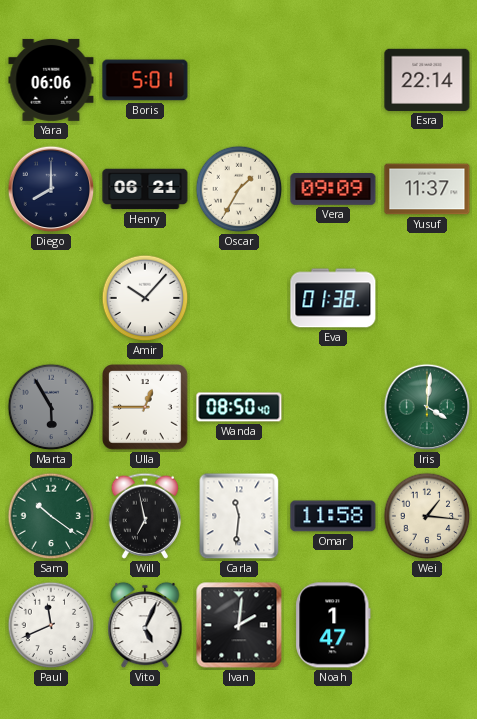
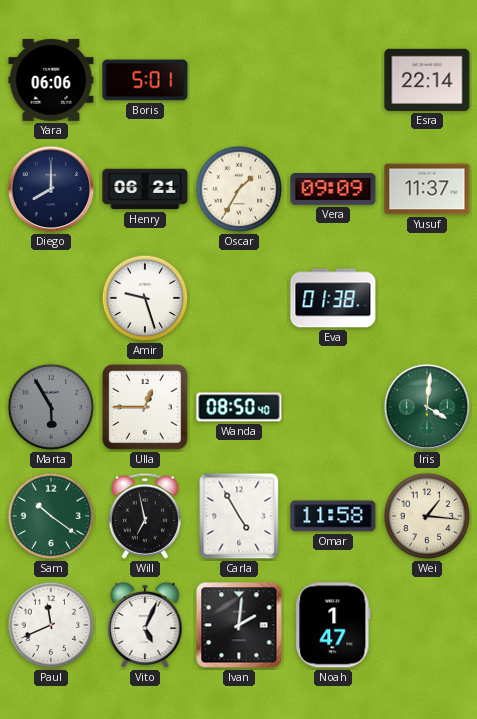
Amir: 10:07 -> 9:27 (145, 298)
Carla: 11:31 -> 4:55 (239, 516)
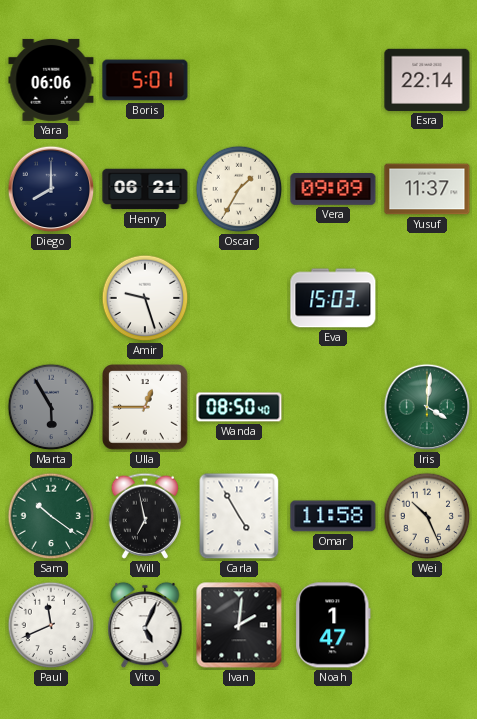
Eva: 01:38 -> 15:03 (333, 298)
Wei: 1:16 -> 10:26 (427, 516)
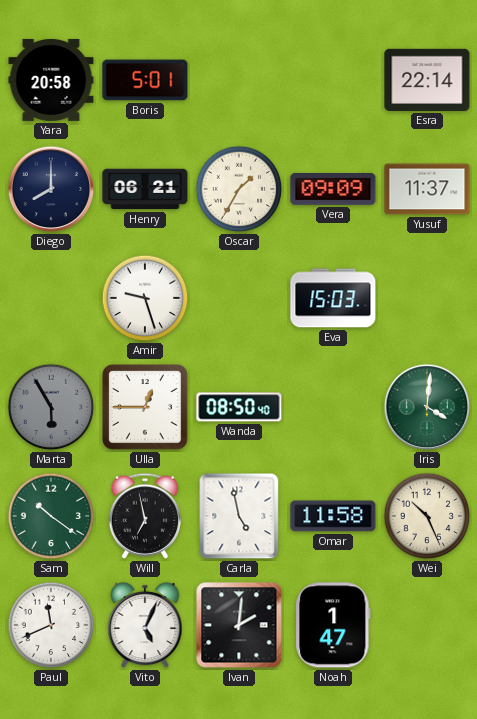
Yara: 06:06 -> 20:58 (51, 80)
Carla: 4:55 -> 4:58 (239, 516)
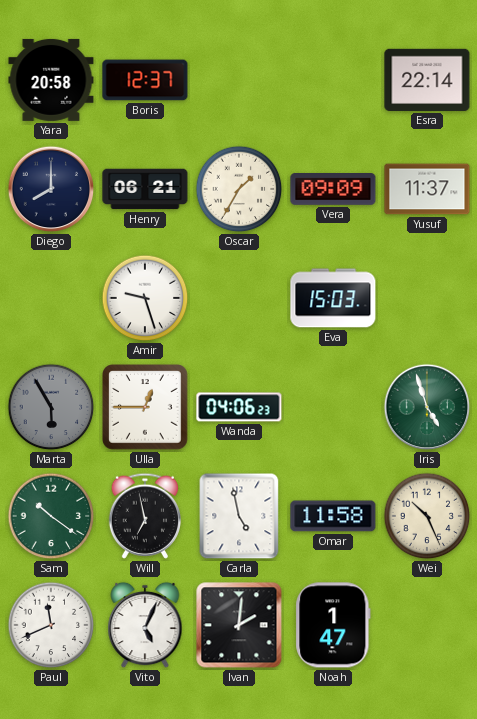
Boris: 5:01 -> 12:37 (145, 80)
Wanda: 08:50 -> 04:06 (239, 407)
Iris: 4:01 -> 4:57 (427, 407)
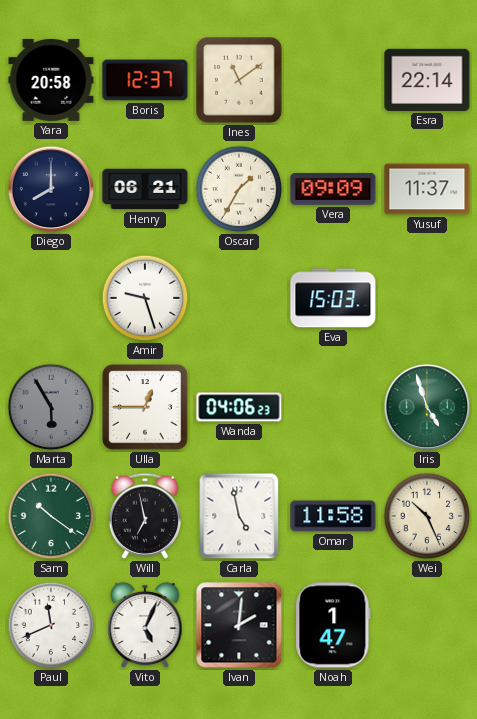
Ines: none -> 11:09 (239, 80)
